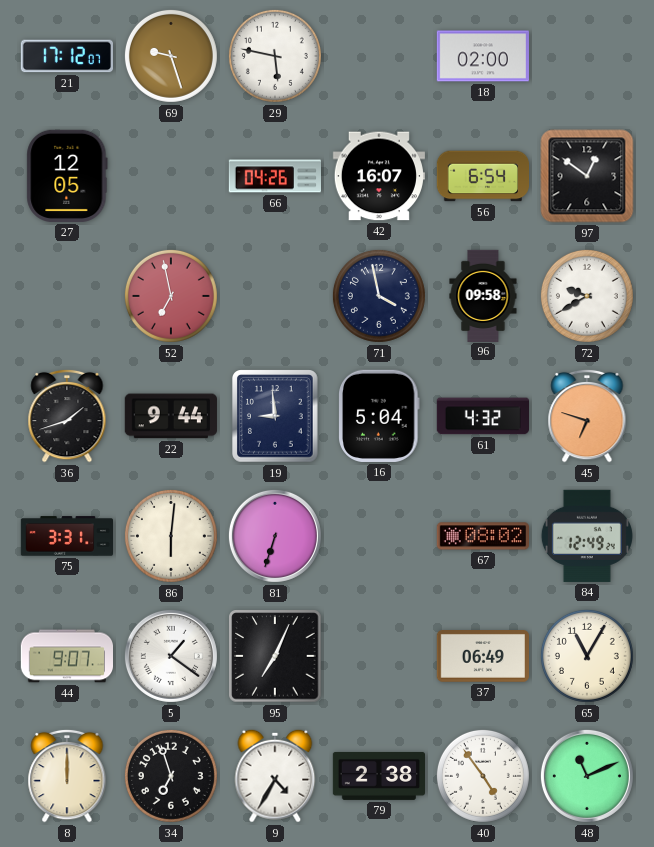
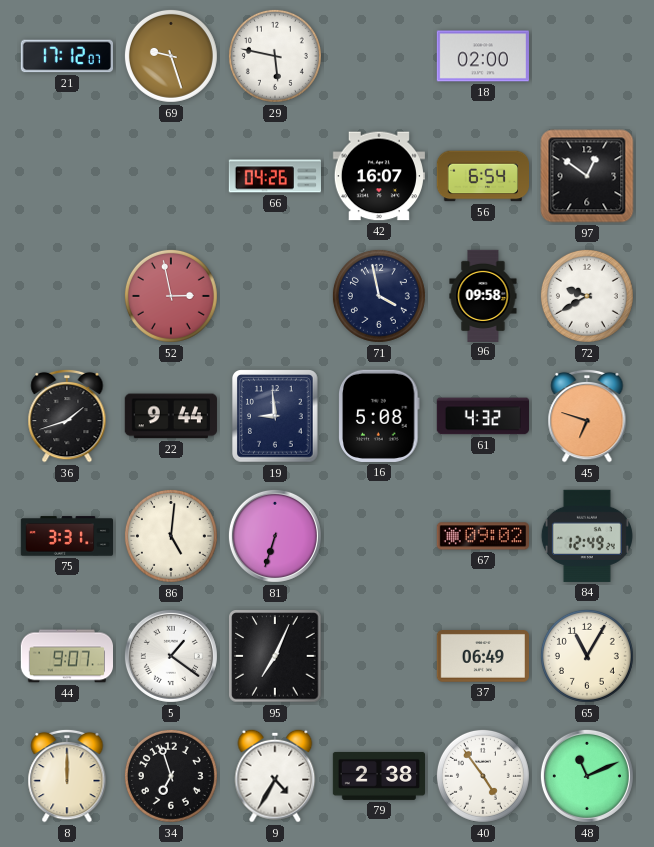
27: 12:05 -> none (67, 176)
52: 6:58 -> 2:58 (171, 296)
16: 5:04 -> 5:08 (379, 416)
86: 6:01 -> 5:01 (171, 536)
67: 08:02 -> 09:02 (482, 536)
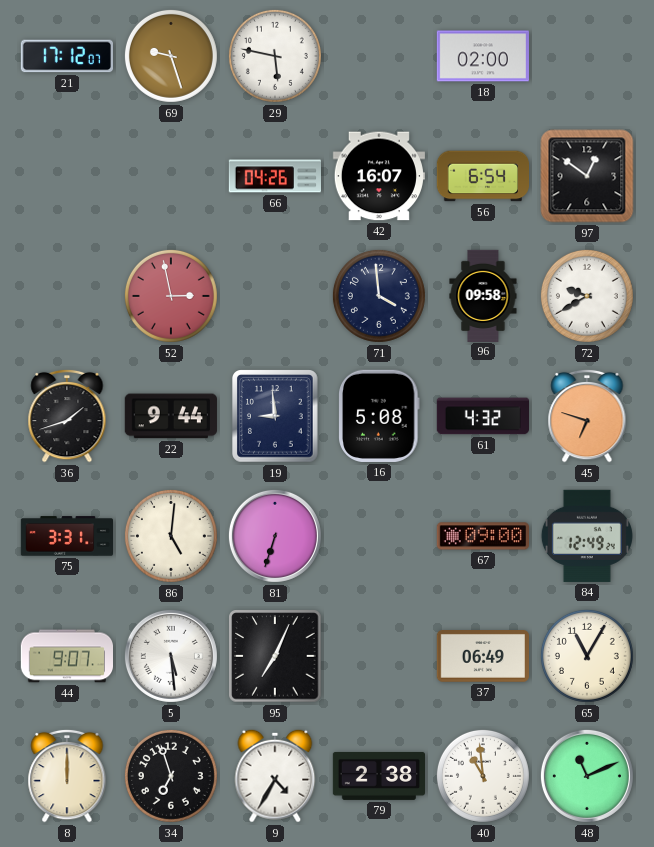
71: 3:58 -> 3:59 (379, 296)
67: 09:02 -> 09:00 (482, 536)
5: 1:21 -> 5:29 (171, 656)
40: 4:54 -> 10:59 (483, 776)
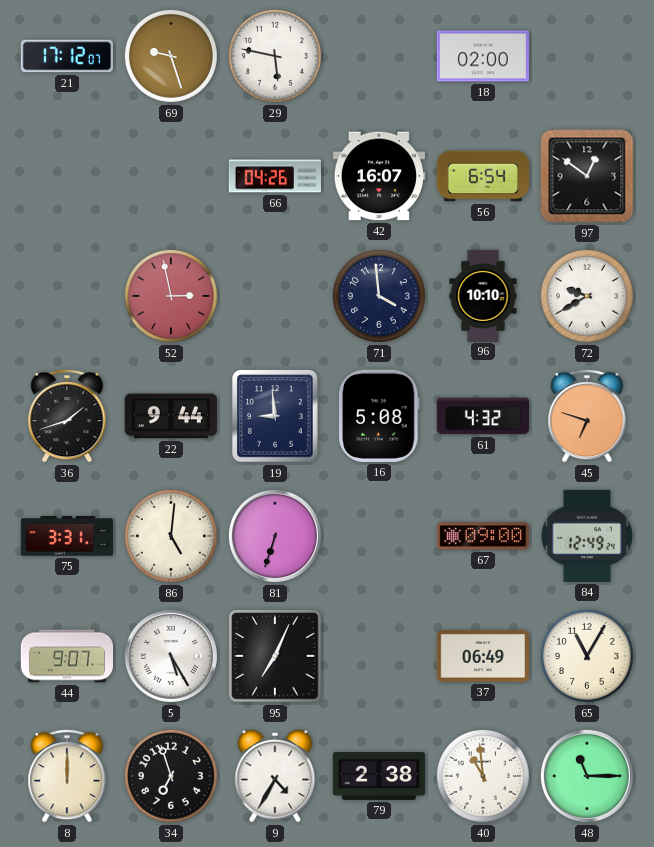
96: 09:58 -> 10:10 (483, 295)
5: 5:29 -> 5:25 (171, 656)
48: 11:11 -> 11:15 (587, 776)
